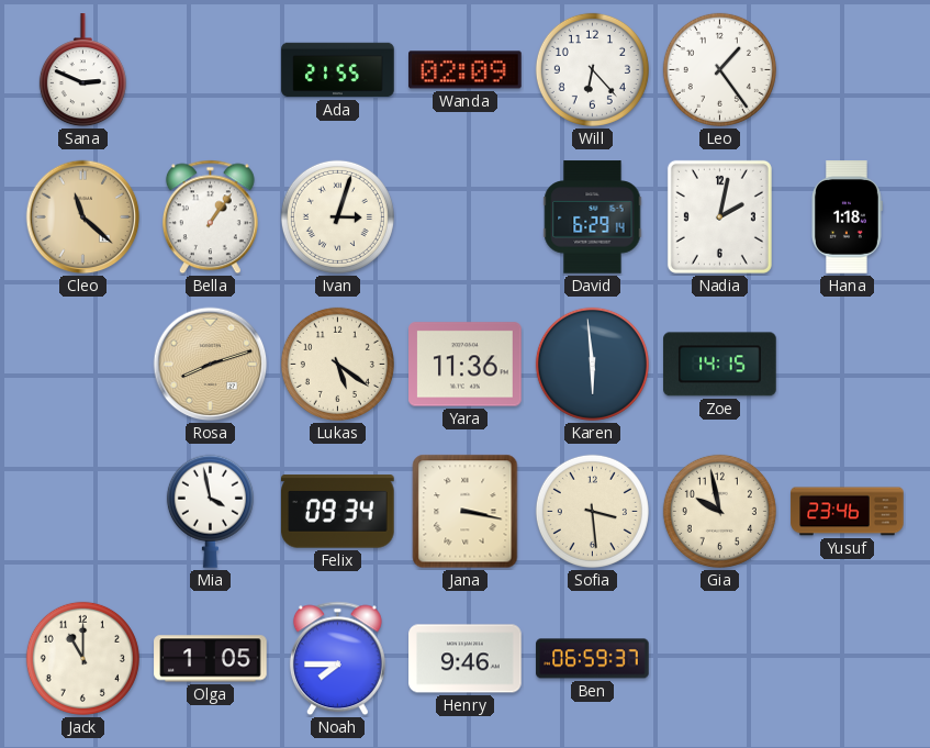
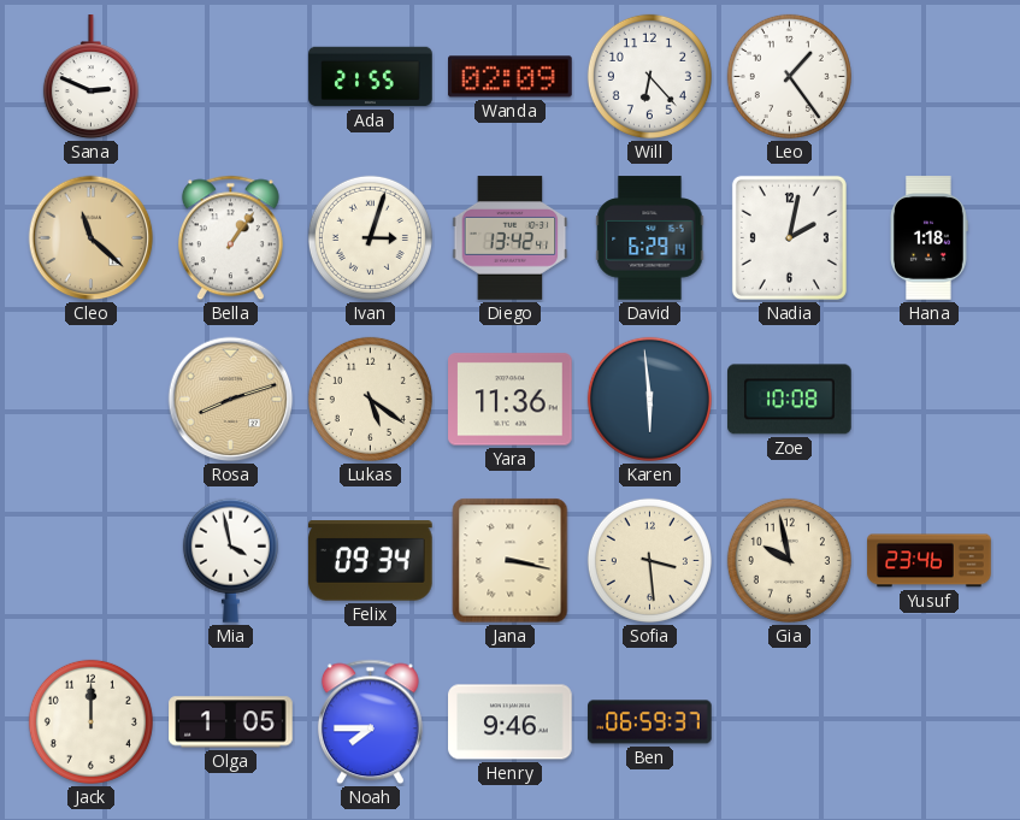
Diego: none -> 13:42 (511, 238)
Zoe: 14:15 -> 10:08 (790, 400)
Jack: 11:00 -> 12:00 (90, 721)
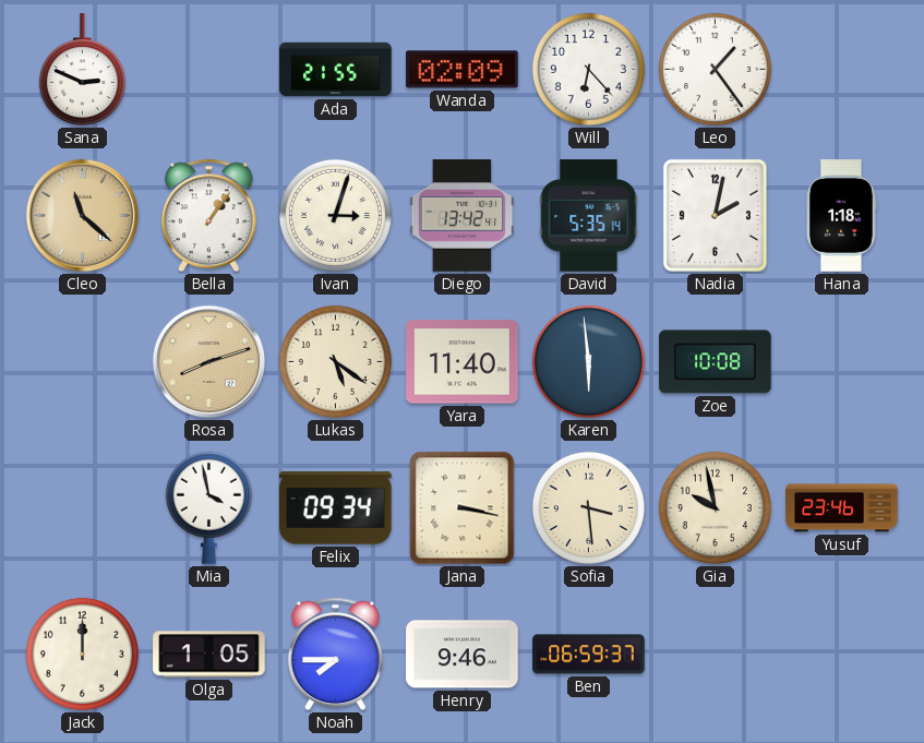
David: 6:29 -> 5:35 (589, 216)
Yara: 11:36 -> 11:40 (463, 362)
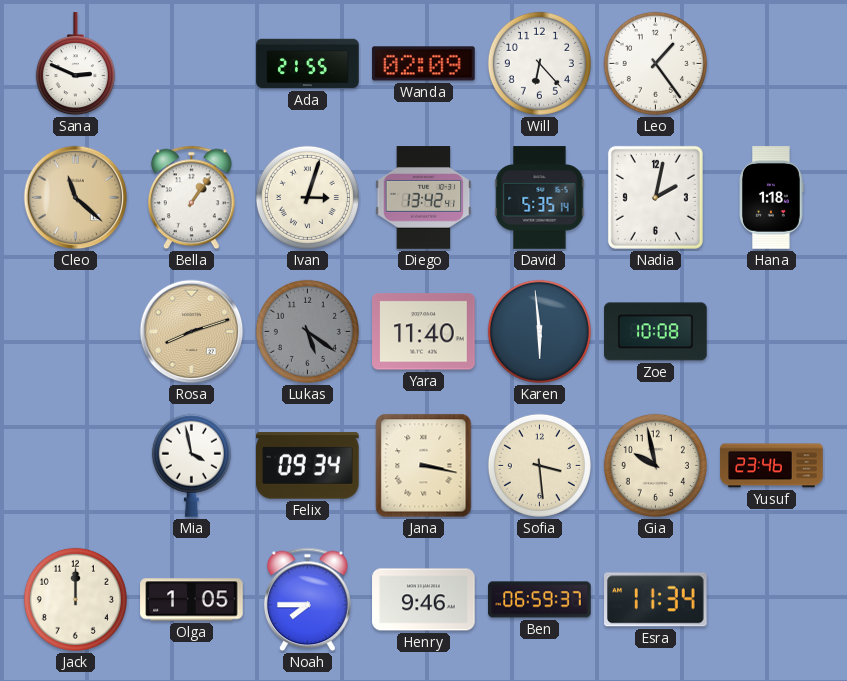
Lukas dial: cream -> grey (307, 331)
Esra: none -> 11:34 (656, 600)
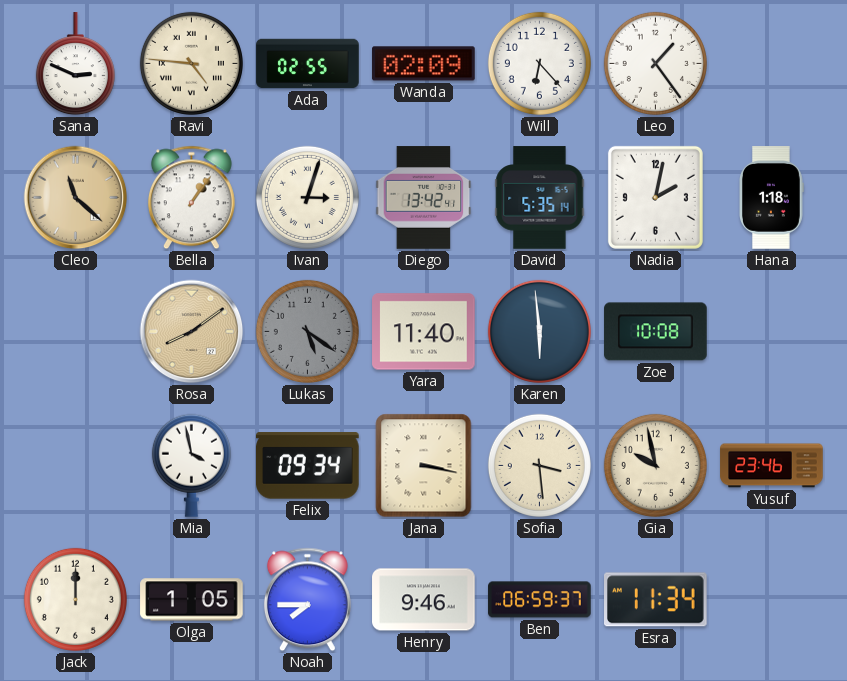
Ravi: none -> 4:46 (191, 63)
Ada: 21:55 -> 02:55 (308, 64)
Rosa: 8:12 -> 8:09 (192, 332)
